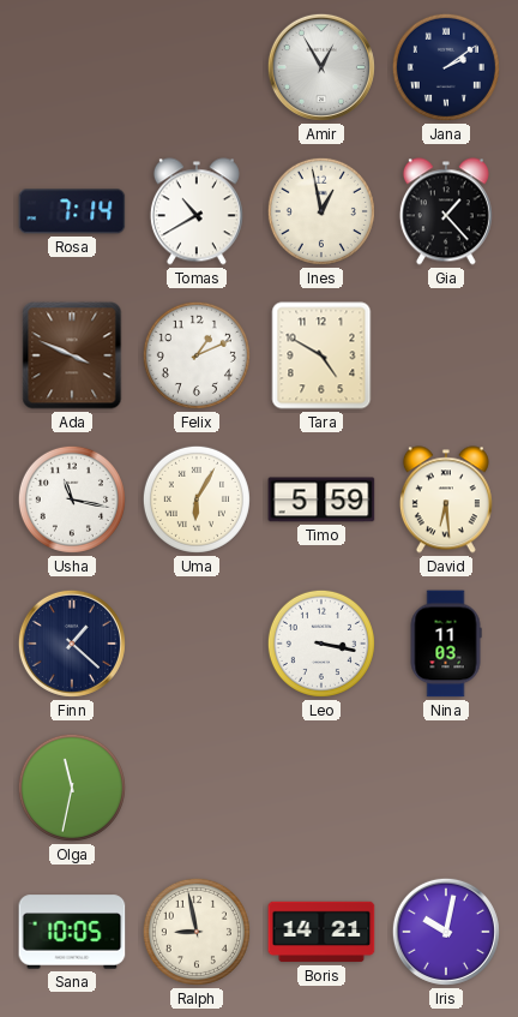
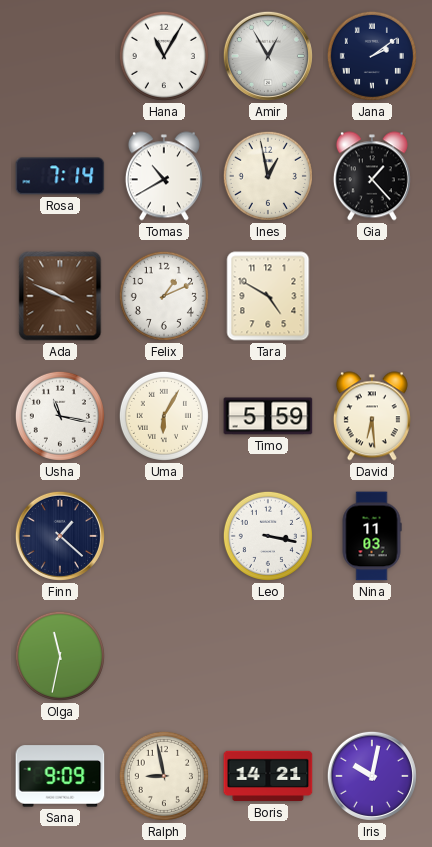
Hana: none -> 11:05 (164, 56)
Sana: 10:05 -> 9:09 (60, 776)
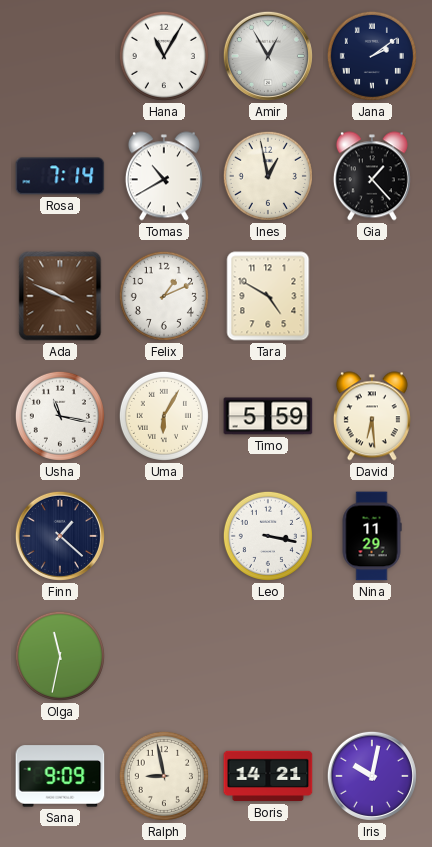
Nina: 11:03 -> 11:29 (372, 536)
